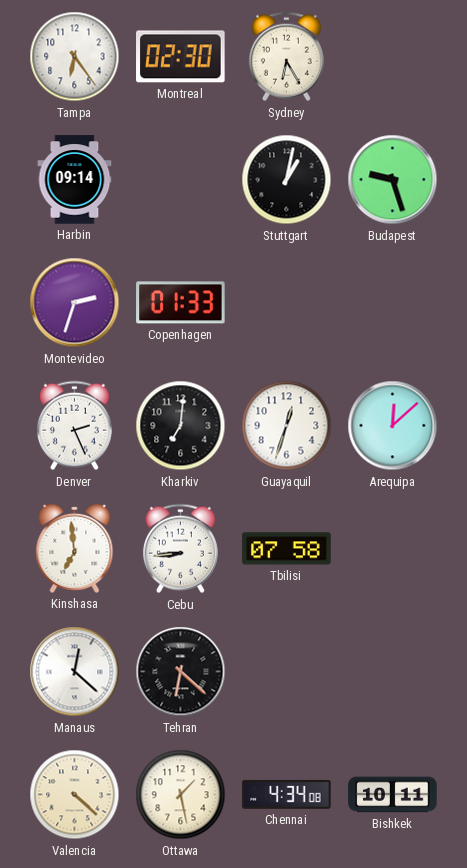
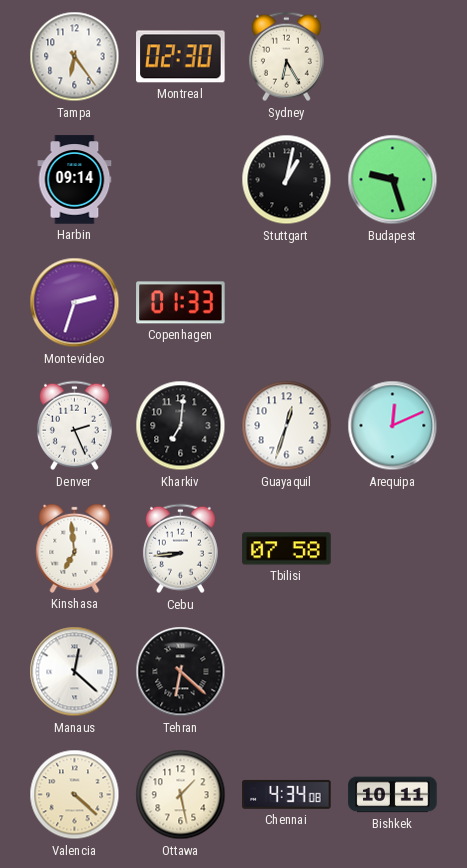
Arequipa: 12:08 -> 12:11 (393, 426)
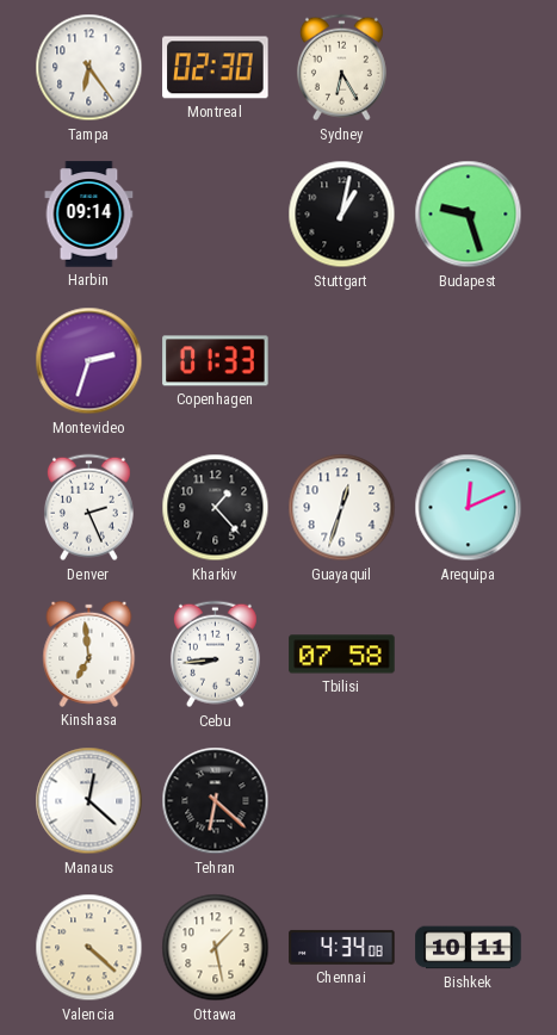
Kharkiv: 7:01 -> 1:23 (216, 508)
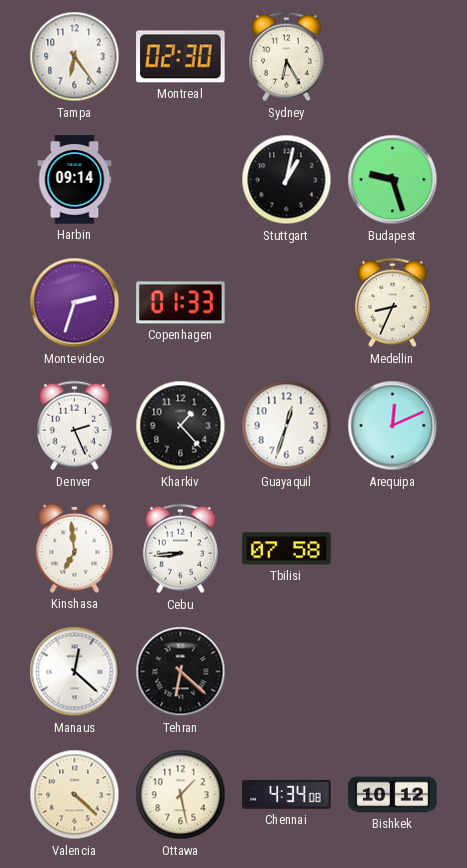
Medellin: none -> 8:34 (392, 303)
Bishkek: 10:11 -> 10:12 (393, 795)
